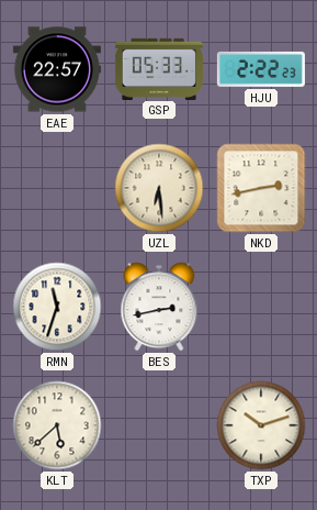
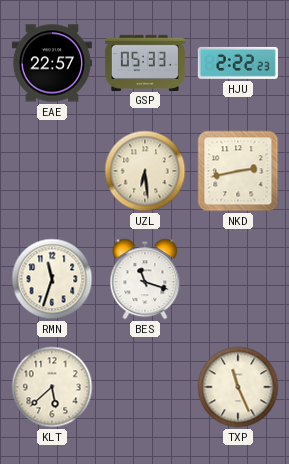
BES: 2:43 -> 11:18 (145, 279)
TXP: 10:12 -> 11:26 (238, 387)
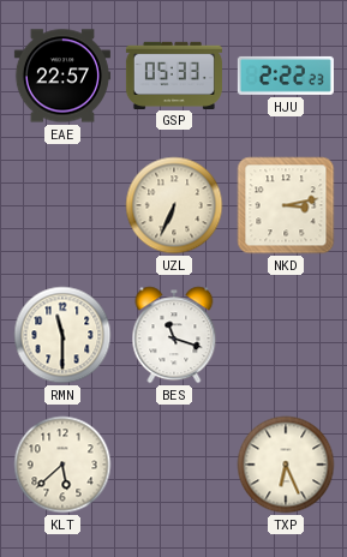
UZL: 6:29 -> 6:34 (174, 205)
NKD: 2:43 -> 3:13 (286, 205)
RMN: 11:33 -> 11:30 (62, 335)
TXP: 11:26 -> 6:26 (286, 465)
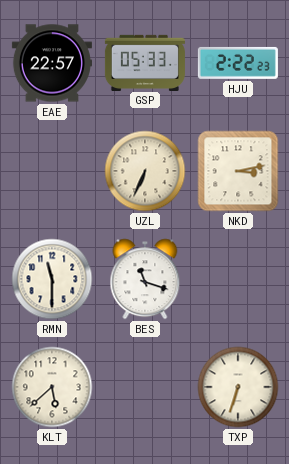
TXP: 6:26 -> 6:33 (238, 387)
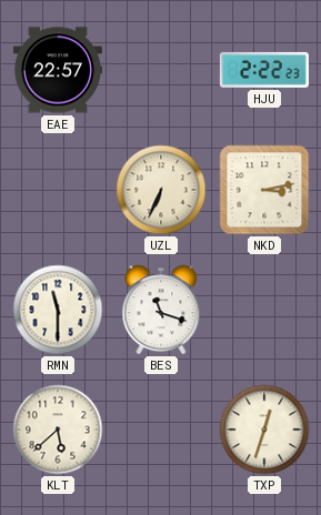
GSP: 05:33 -> none (145, 62)
TXP: 6:33 -> 12:33 (264, 430)
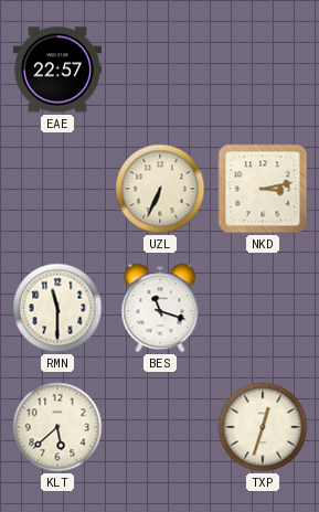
HJU: 2:22 -> none (264, 70)
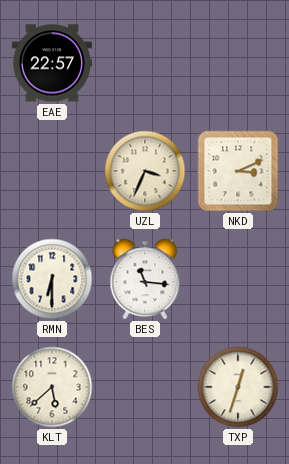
UZL: 6:34 -> 3:34 (145, 171)
NKD: 3:13 -> 3:11 (238, 171)
RMN: 11:30 -> 6:30 (52, 279)
BES: 11:18 -> 11:16 (145, 279)
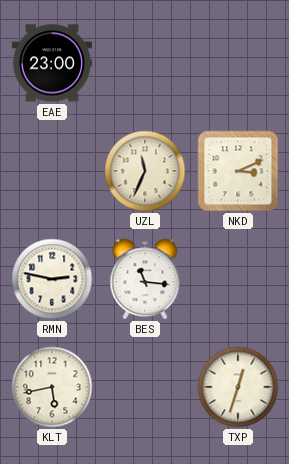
EAE: 22:57 -> 23:00 (52, 63)
UZL: 3:34 -> 11:34 (145, 171)
RMN: 6:30 -> 2:47 (52, 279)
KLT: 5:38 -> 5:43 (52, 387)
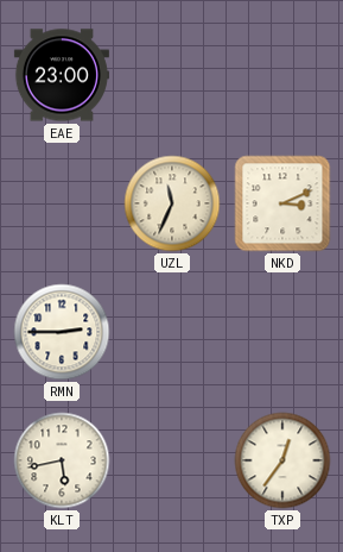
RMN: 2:47 -> 2:45 (62, 332)
BES: 11:16 -> none (145, 279)
TXP: 12:33 -> 12:36 (282, 460)
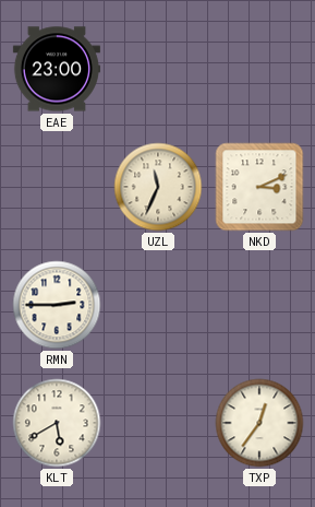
KLT: 5:43 -> 5:40 (57, 423)
